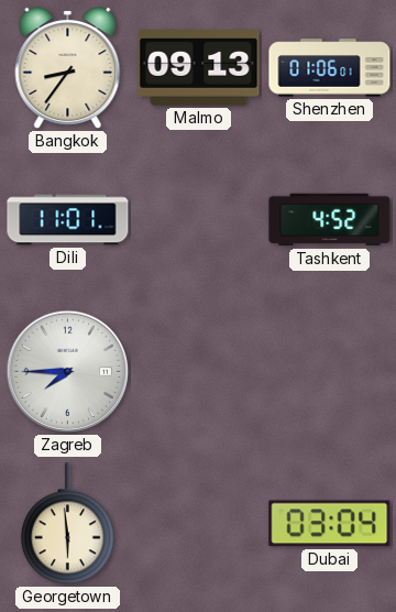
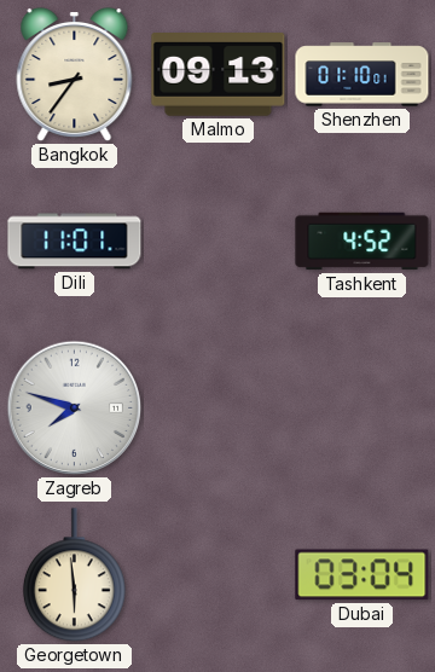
Shenzhen: 01:06 -> 01:10 (362, 75)
Zagreb: 7:45 -> 7:48 (75, 409)
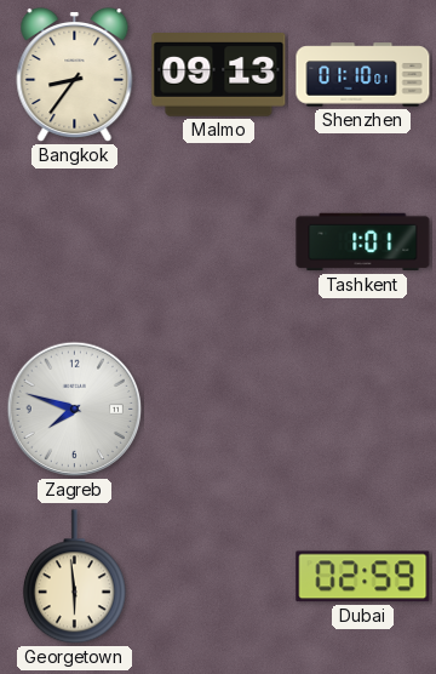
Dili: 11:01 -> none (75, 242)
Tashkent: 4:52 -> 1:01 (363, 242)
Dubai: 03:04 -> 02:59 (363, 577)
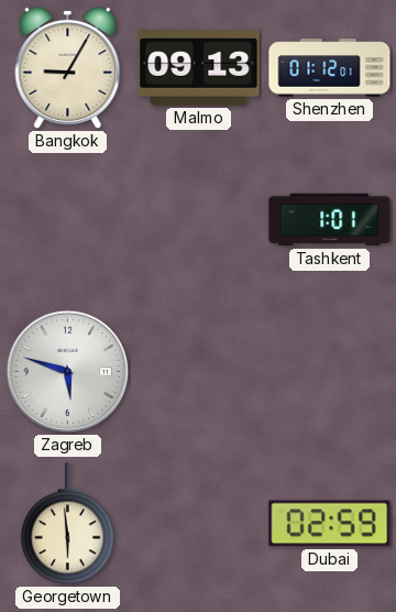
Bangkok: 8:36 -> 9:05 (68, 68)
Shenzhen: 01:10 -> 01:12 (330, 68)
Zagreb: 7:48 -> 5:48 (68, 372)
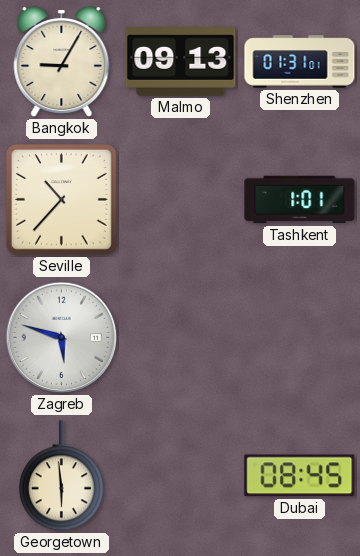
Shenzhen: 01:12 -> 01:31 (300, 62)
Seville: none -> 10:37 (61, 199)
Dubai: 02:59 -> 08:45 (300, 476)
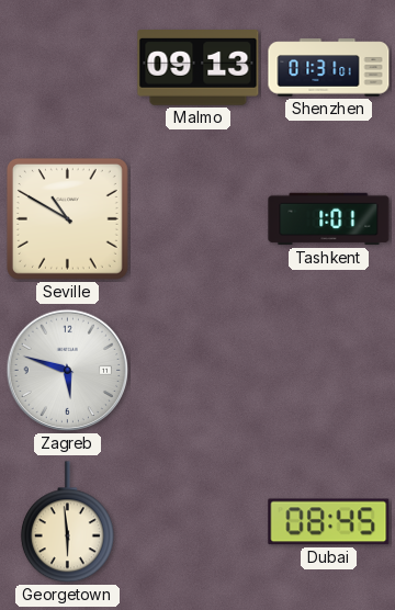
Bangkok: 9:05 -> none (62, 62)
Seville: 10:37 -> 10:50 (67, 218)
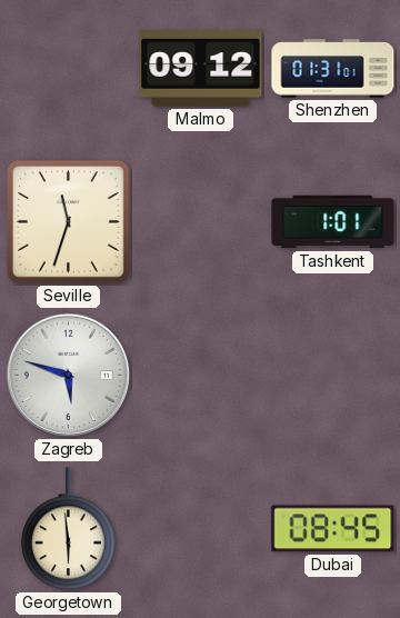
Malmo: 09:13 -> 09:12 (201, 69)
Seville: 10:50 -> 11:33 (68, 221)
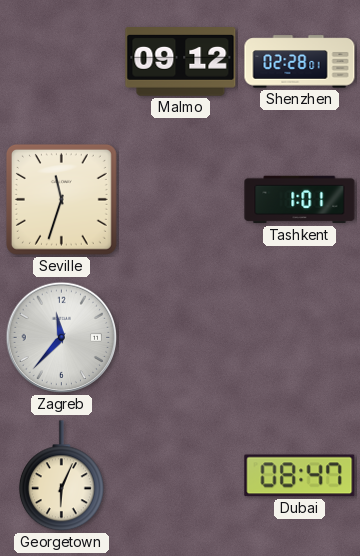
Shenzhen: 01:31 -> 02:28 (300, 62)
Zagreb: 5:48 -> 11:37 (62, 338)
Georgetown: 5:59 -> 6:04 (61, 476)
Dubai: 08:45 -> 08:47 (300, 476)
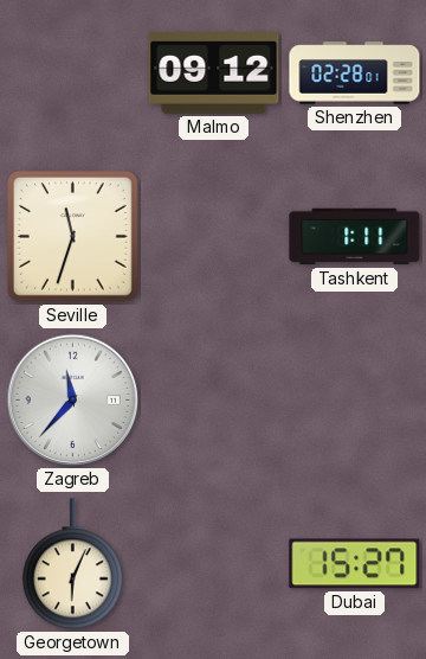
Tashkent: 1:01 -> 1:11 (355, 237)
Dubai: 08:47 -> 15:27 (355, 564)
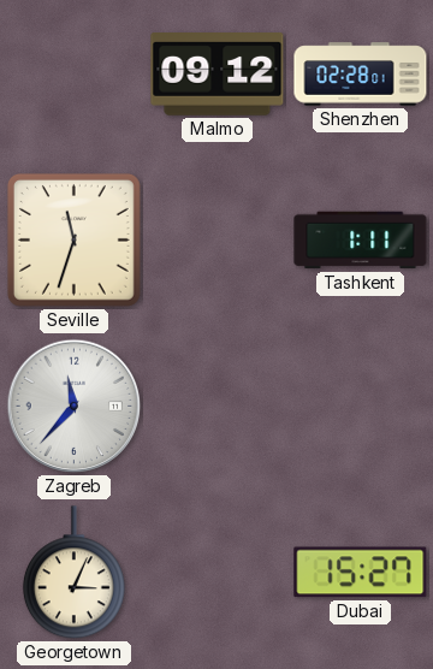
Georgetown: 6:04 -> 3:04 (73, 573)
